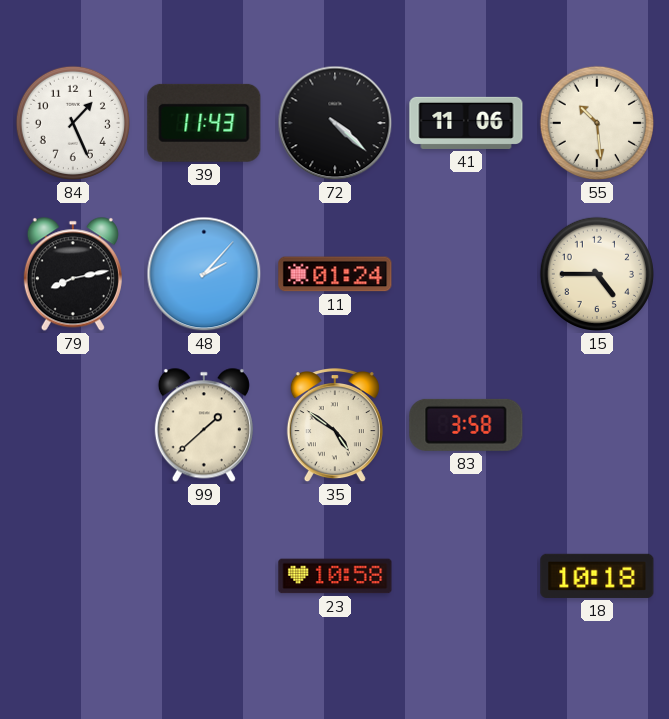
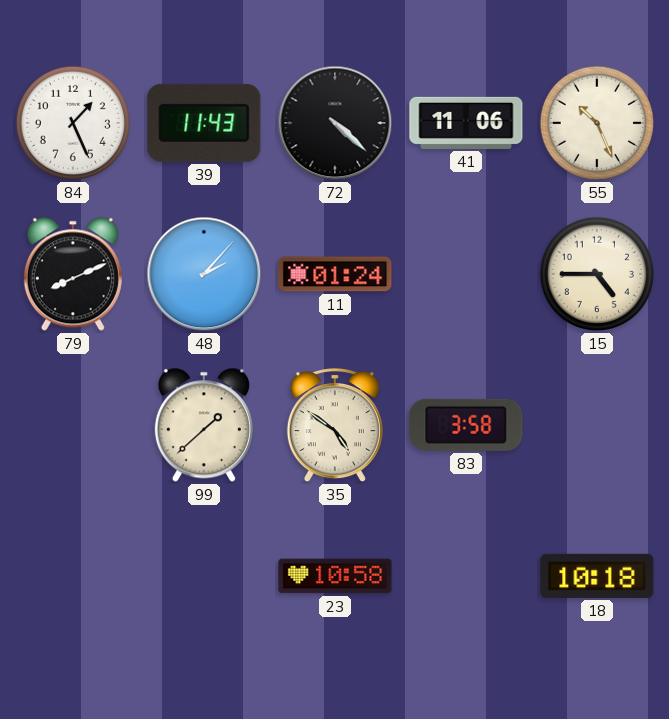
55: 10:29 -> 10:26 (597, 123)
79: 8:13 -> 8:11 (73, 274)
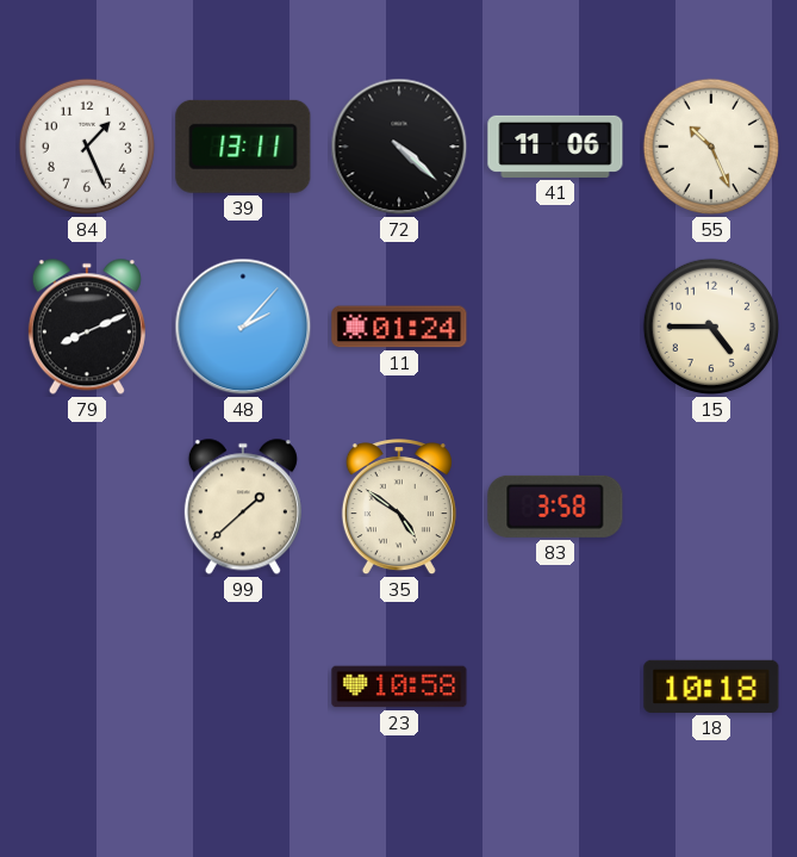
39: 11:43 -> 13:11 (243, 147)
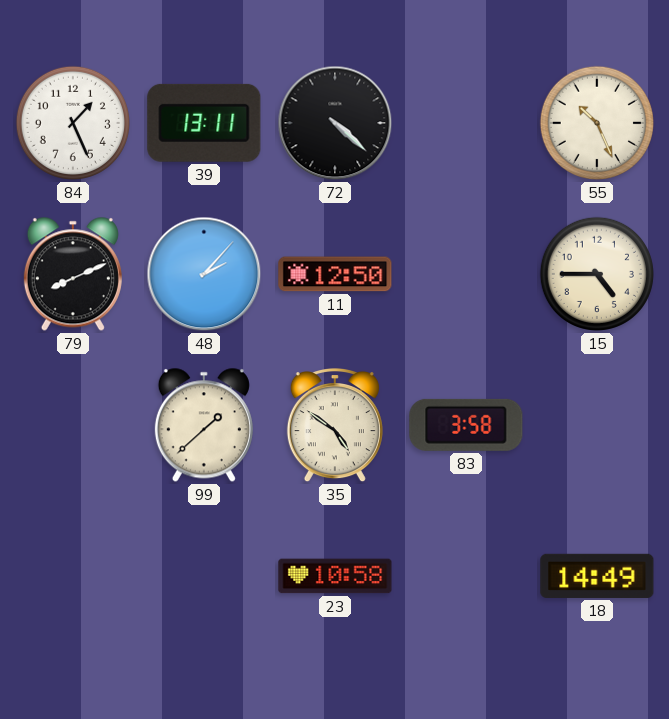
41: 11:06 -> none (555, 147)
11: 01:24 -> 12:50 (335, 274)
18: 10:18 -> 14:49 (597, 576)
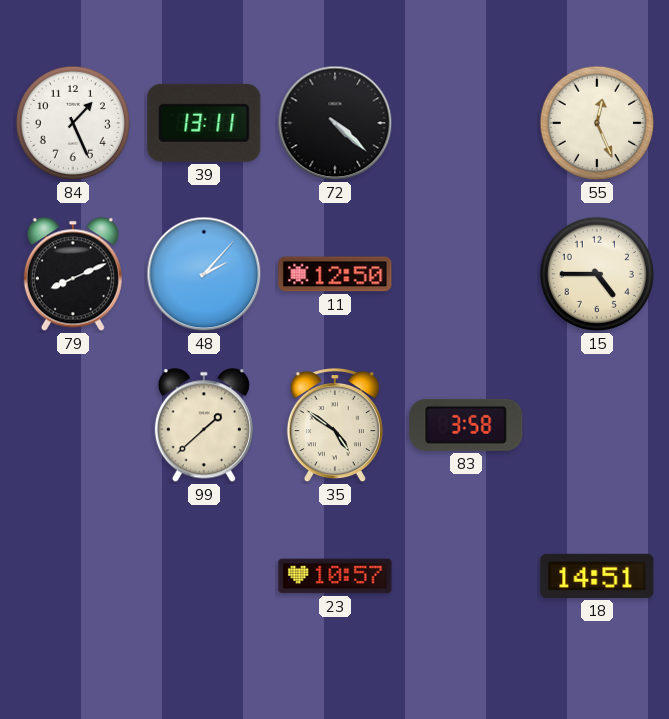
55: 10:26 -> 12:26 (597, 123)
23: 10:58 -> 10:57 (335, 576)
18: 14:49 -> 14:51 (597, 576)
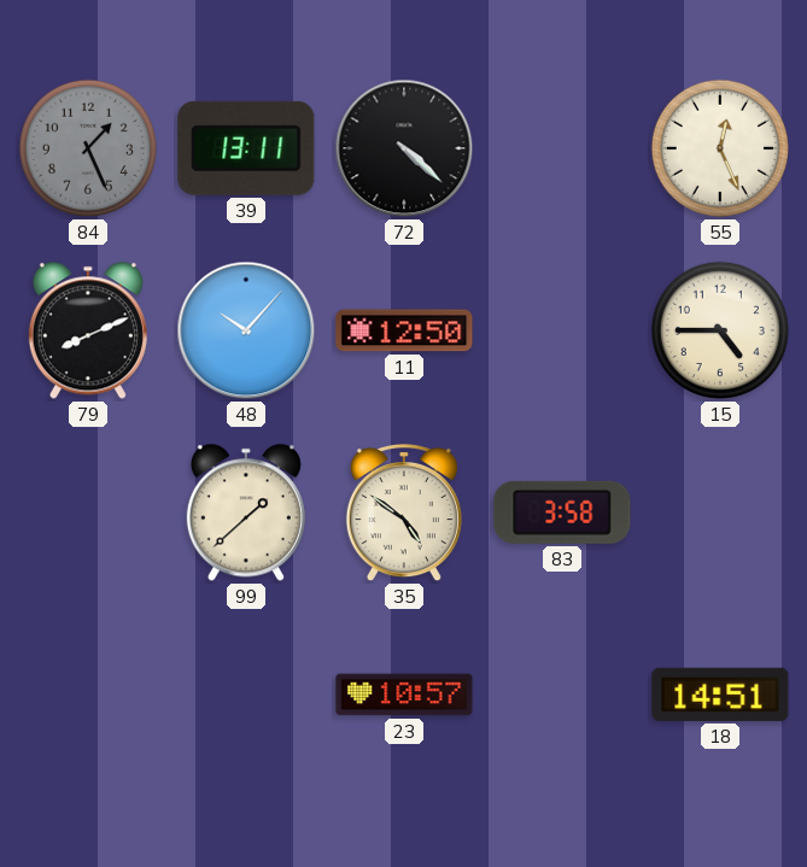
84 dial: white -> grey (88, 148)
48: 2:07 -> 10:07 (246, 330)
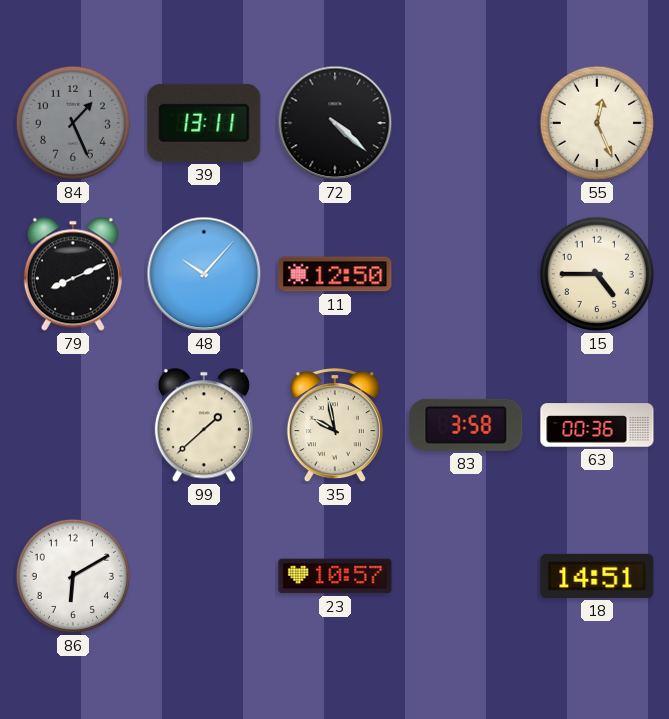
35: 4:51 -> 9:58 (335, 426)
63: none -> 00:36 (597, 425)
86: none -> 6:10 (73, 576)
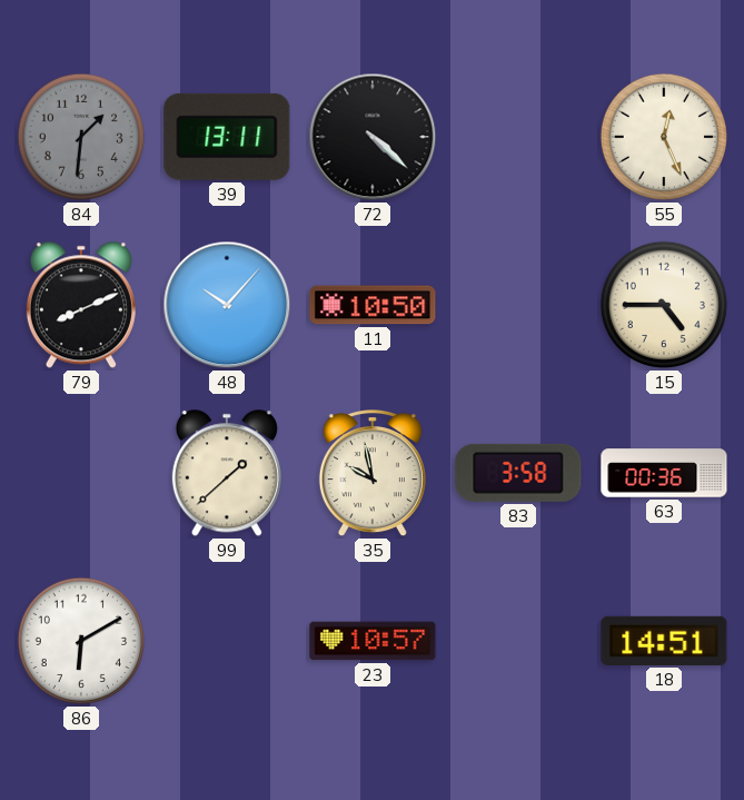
84: 1:26 -> 1:31 (81, 137)
11: 12:50 -> 10:50 (373, 305)
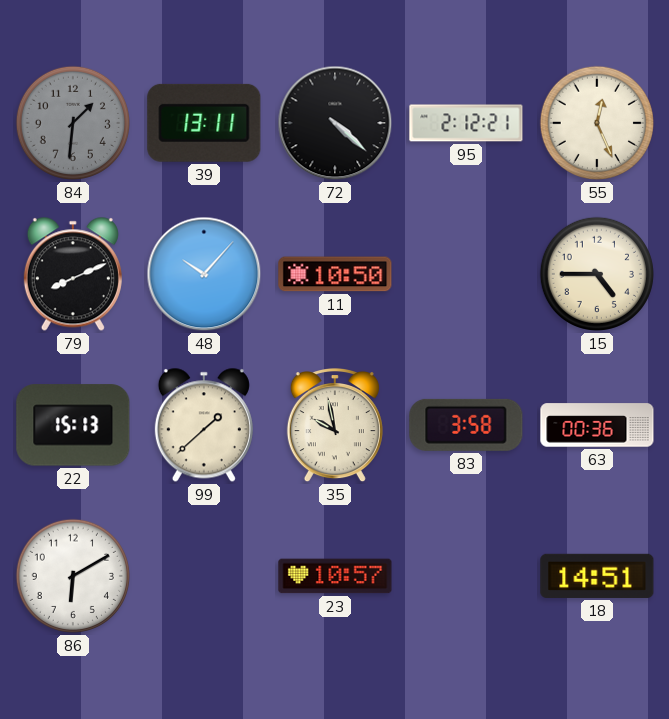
95: none -> 2:12 (466, 123)
22: none -> 15:13 (73, 425)
